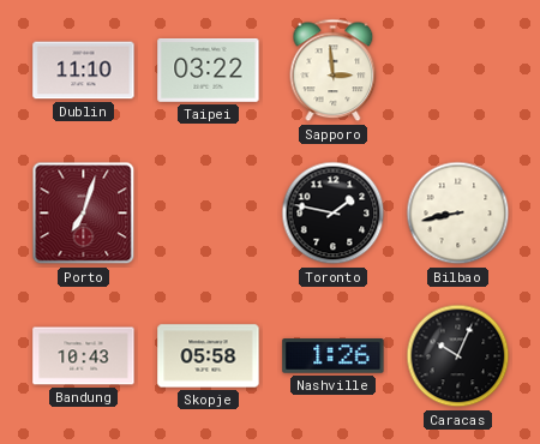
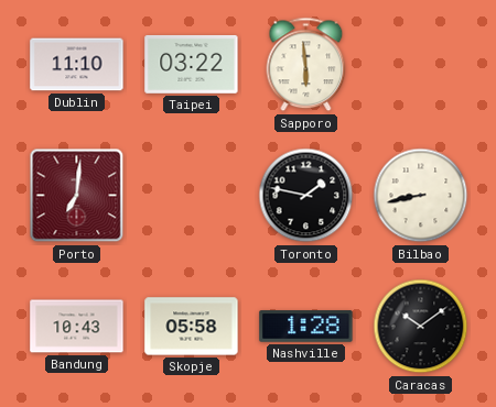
Sapporo: 2:59 -> 5:59 (306, 65)
Porto: 7:03 -> 7:01 (77, 196)
Nashville: 1:26 -> 1:28 (306, 327)
Caracas: 10:04 -> 10:09 (421, 327)
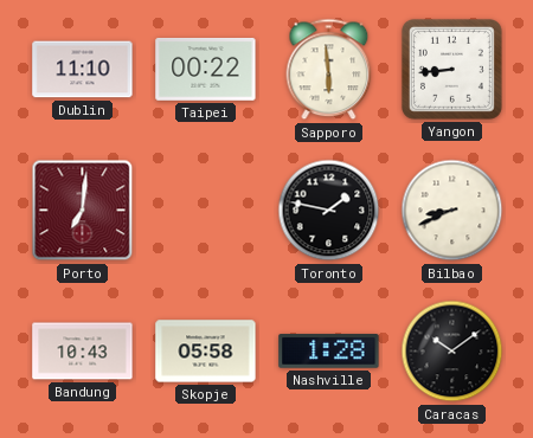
Taipei: 03:22 -> 00:22 (206, 69)
Yangon: none -> 8:44 (451, 69)
Bilbao: 8:43 -> 8:41 (452, 211)
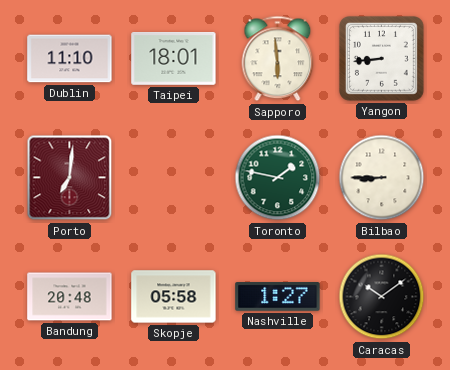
Taipei: 00:22 -> 18:01 (174, 58)
Toronto dial: black -> green (278, 178)
Bilbao: 8:41 -> 8:45 (382, 178)
Bandung: 10:43 -> 20:48 (70, 297)
Nashville: 1:28 -> 1:27 (278, 297)
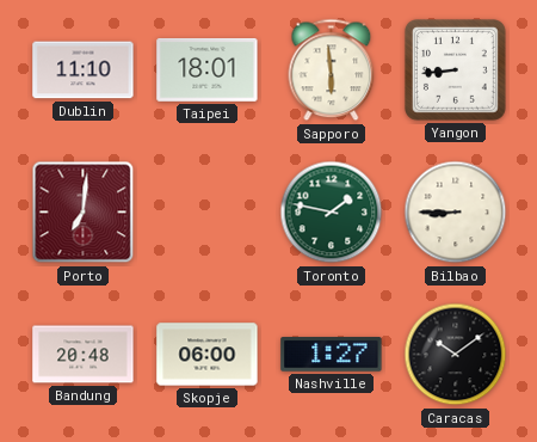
Skopje: 05:58 -> 06:00 (208, 355)
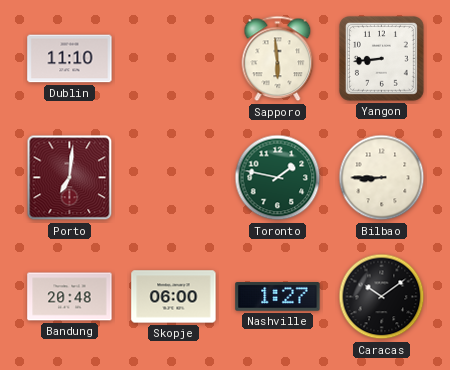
Taipei: 18:01 -> none (208, 69)
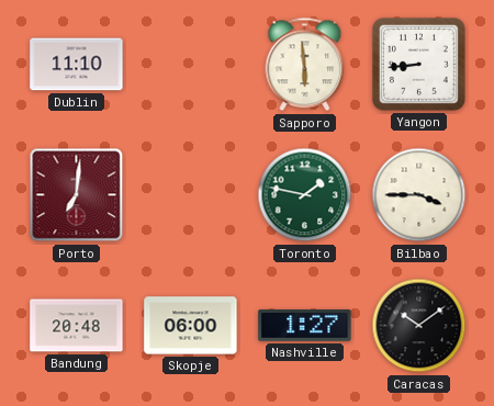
Bilbao: 8:45 -> 3:45 (419, 195)
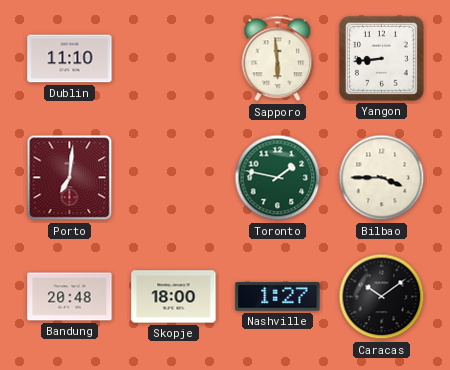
Skopje: 06:00 -> 18:00 (174, 297)
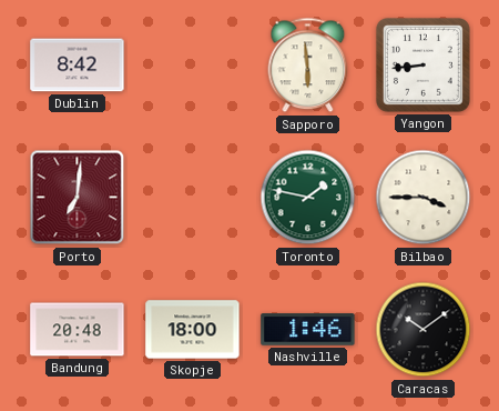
Dublin: 11:10 -> 8:42 (78, 66)
Nashville: 1:27 -> 1:46 (308, 330)
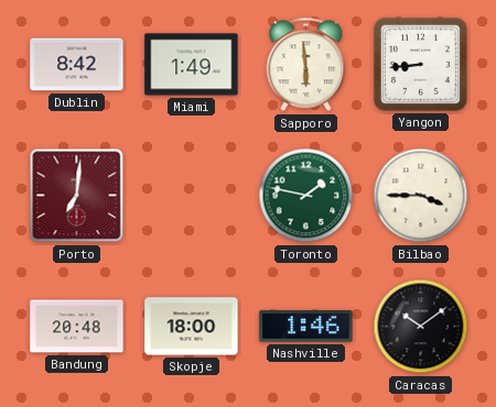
Miami: none -> 1:49 (192, 65)
